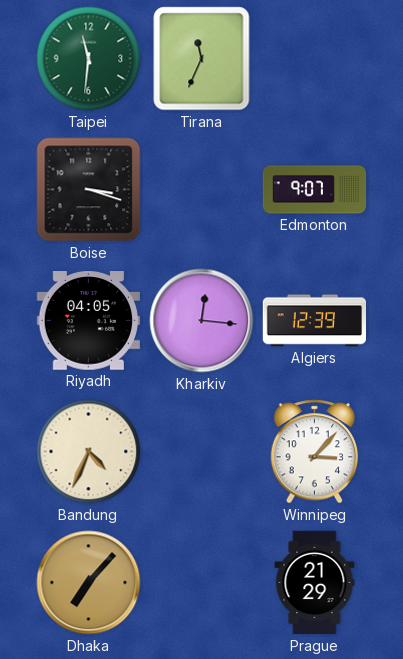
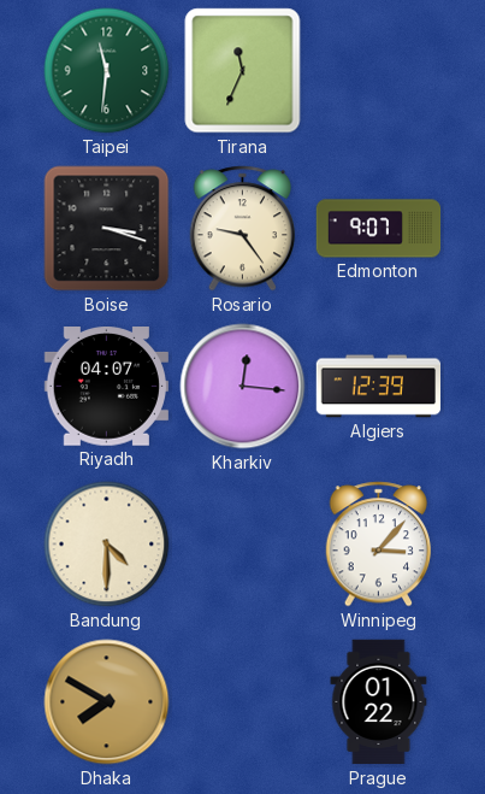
Rosario: none -> 9:24 (243, 229)
Riyadh: 04:05 -> 04:07 (106, 387)
Bandung: 4:34 -> 4:30 (107, 545)
Dhaka: 7:07 -> 7:50 (107, 702)
Prague: 21:29 -> 01:22 (379, 702)
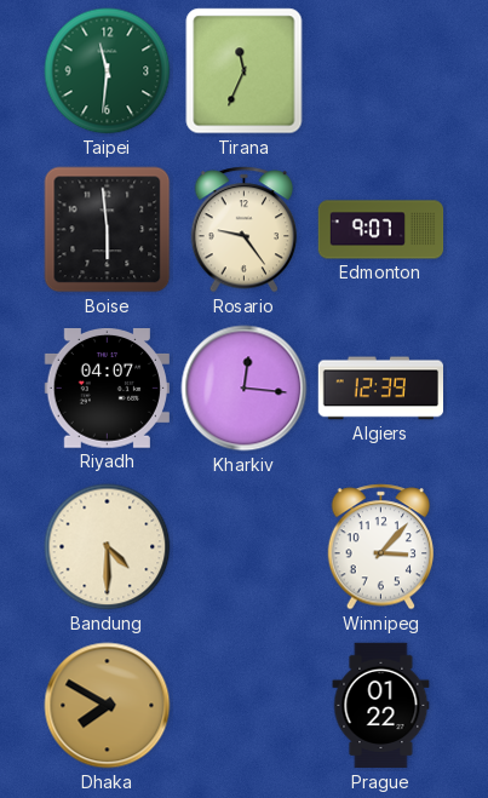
Boise: 3:18 -> 5:59 (108, 230)
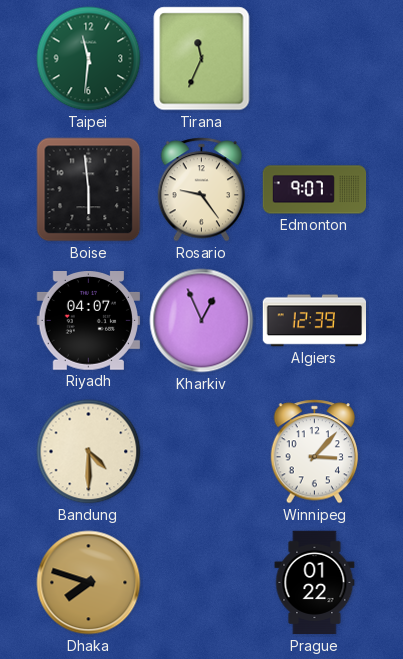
Kharkiv: 12:16 -> 12:56 (202, 321)
Dhaka: 7:50 -> 7:48 (89, 583)
